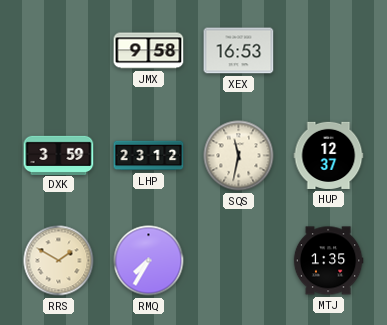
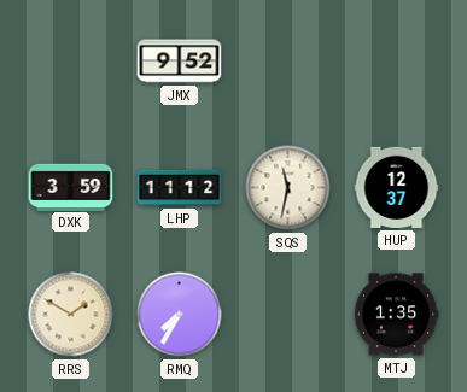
JMX: 9:58 -> 9:52 (180, 62)
XEX: 16:53 -> none (239, 51)
LHP: 23:12 -> 11:12 (180, 188)
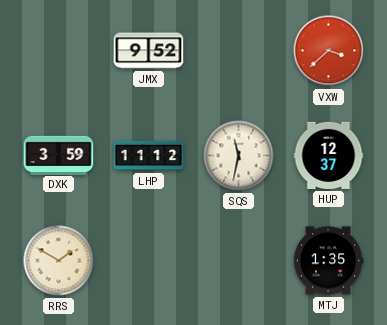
VXW: none -> 3:38 (329, 51)
RMQ: 7:35 -> none (180, 315)
